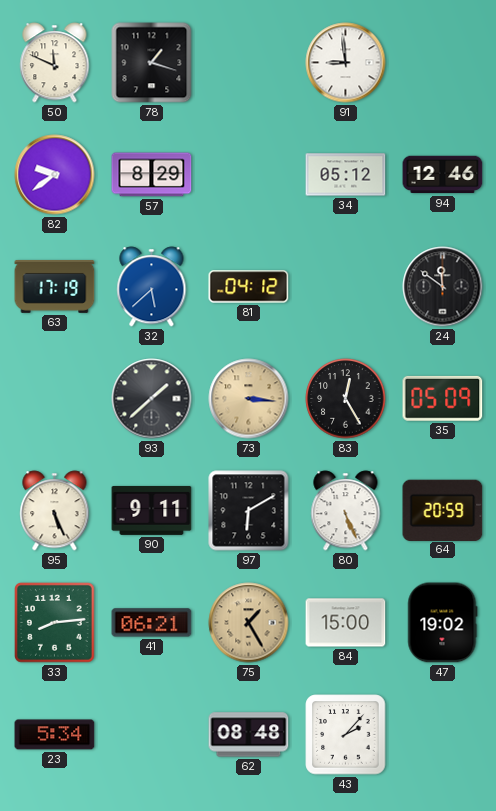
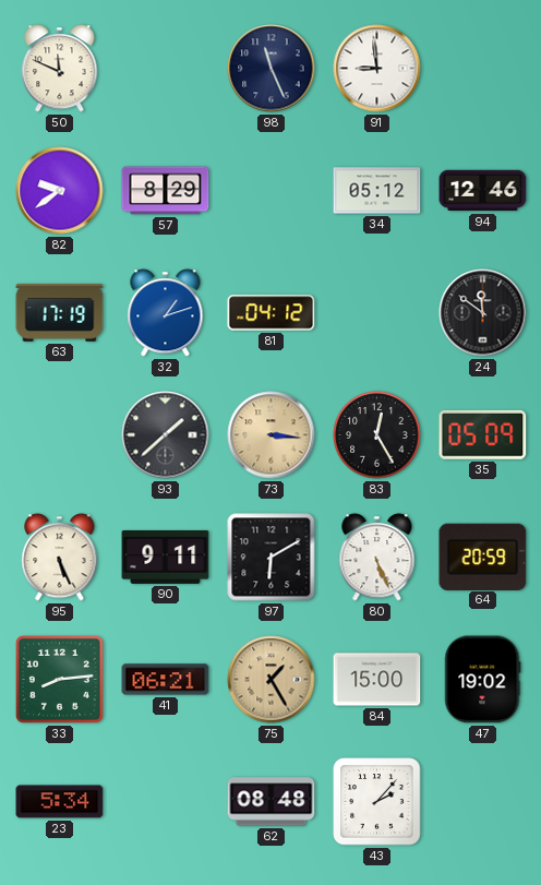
78: 1:18 -> none (152, 63)
98: none -> 11:26 (272, 69)
32: 5:38 -> 1:12 (166, 313)
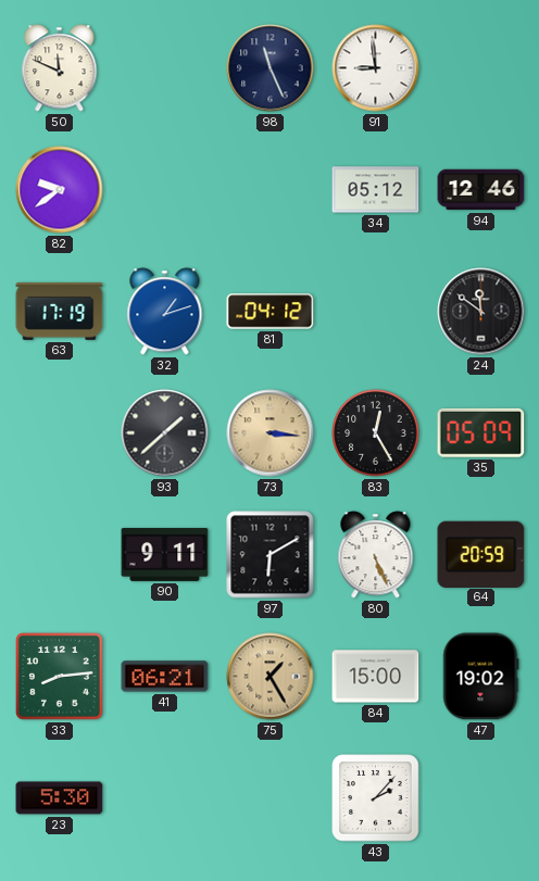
57: 8:29 -> none (166, 191)
95: 5:26 -> none (60, 558)
23: 5:34 -> 5:30 (60, 798)
62: 08:48 -> none (272, 802)
